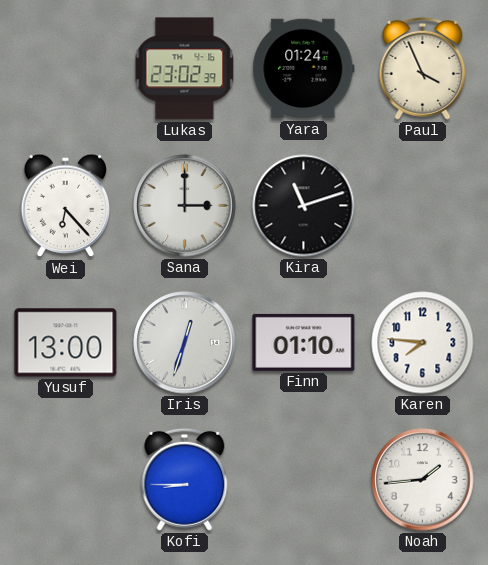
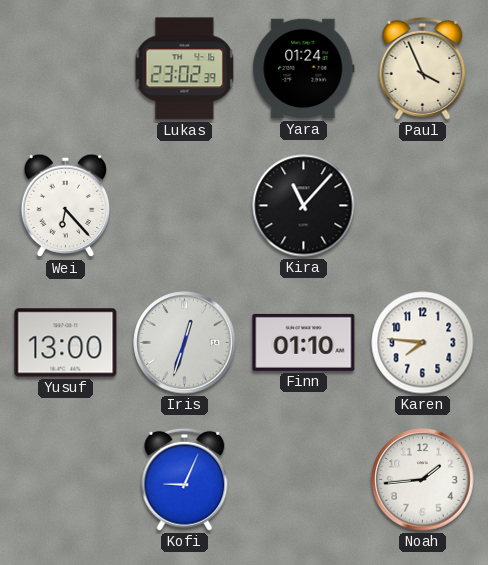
Sana: 3:00 -> none (185, 206)
Kira: 11:12 -> 11:07 (304, 206)
Kofi: 8:45 -> 9:04 (185, 479)
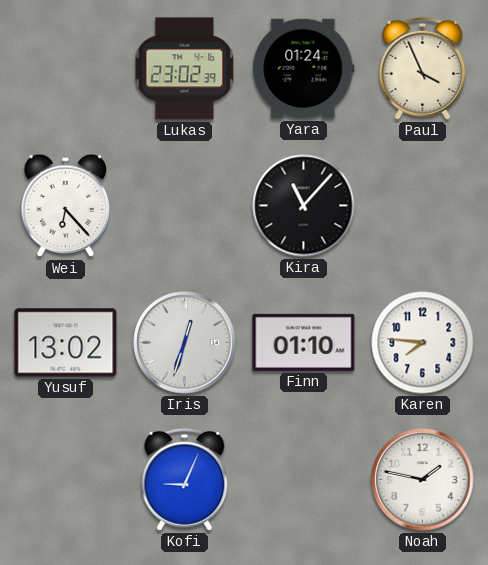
Yusuf: 13:00 -> 13:02 (66, 343)
Noah: 1:44 -> 1:47 (423, 480)
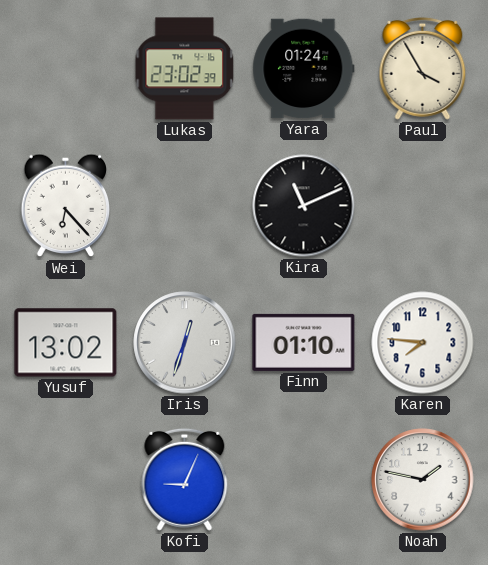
Paul: 3:56 -> 3:55 (423, 68)
Kira: 11:07 -> 11:11 (304, 206)
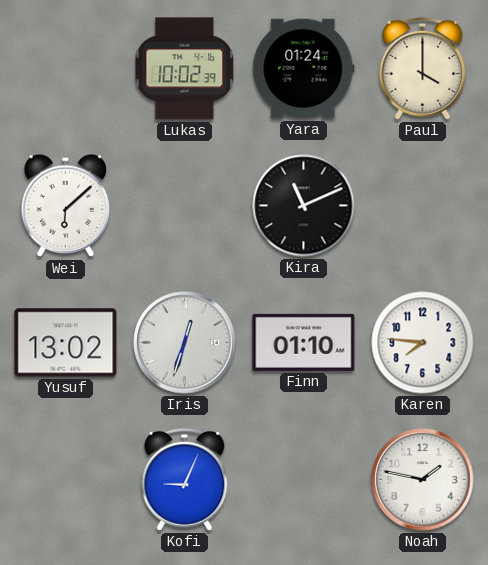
Lukas: 23:02 -> 10:02 (185, 69)
Paul: 3:55 -> 4:00 (423, 68)
Wei: 6:23 -> 6:08 (66, 206)
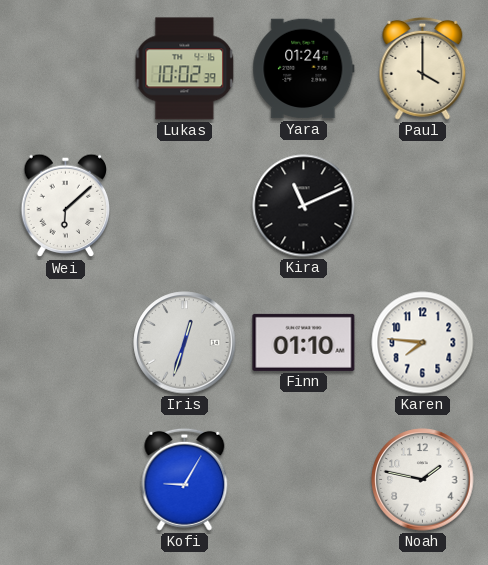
Yusuf: 13:02 -> none (66, 343)
Kofi: 9:04 -> 9:05 (185, 479)
